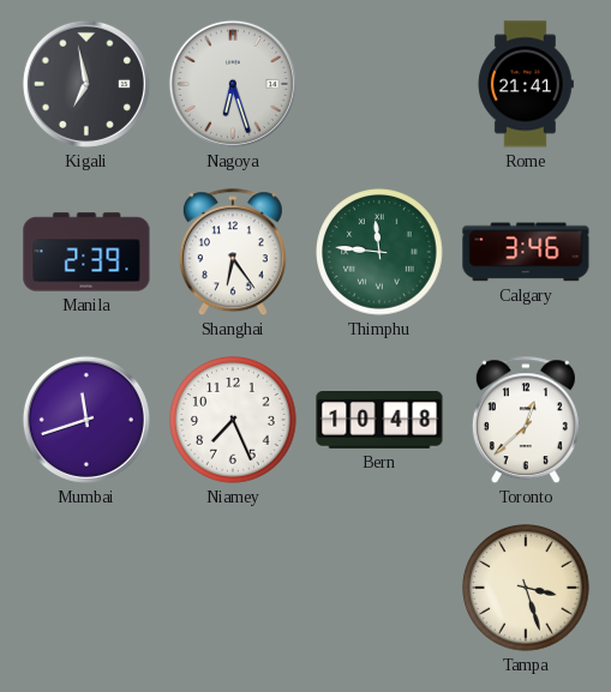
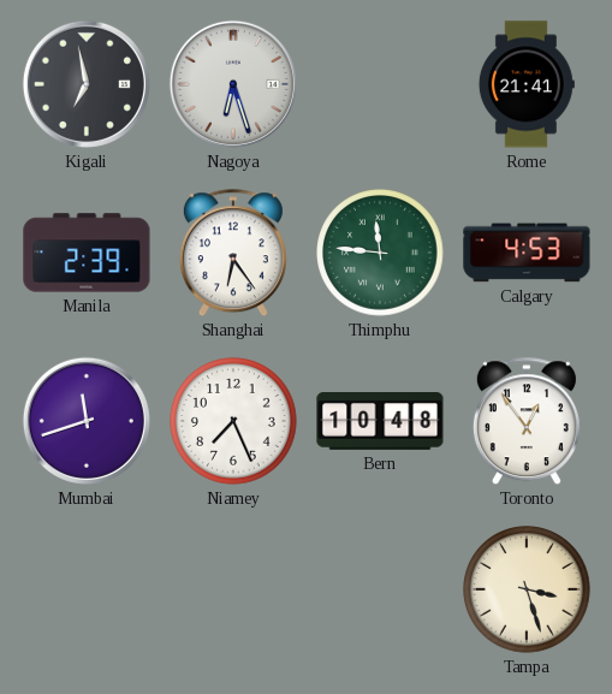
Calgary: 3:46 -> 4:53 (527, 253)
Toronto: 12:38 -> 12:54 (527, 422)
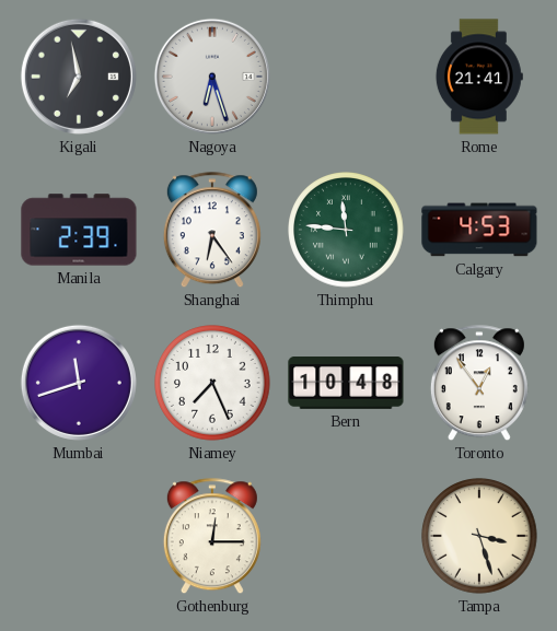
Gothenburg: none -> 12:15 (212, 537)
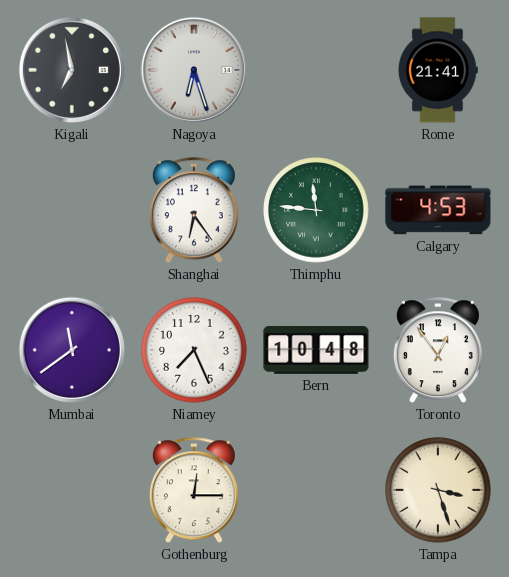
Manila: 2:39 -> none (79, 230)
Mumbai: 11:42 -> 11:39 (72, 350)
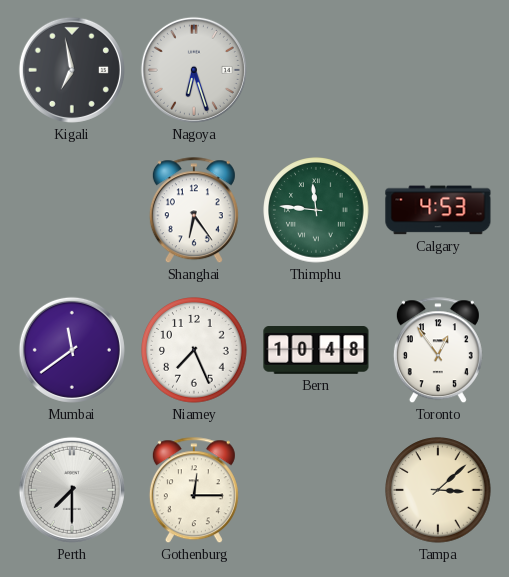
Rome: 21:41 -> none (438, 70)
Perth: none -> 7:30 (72, 490)
Tampa: 3:27 -> 3:08 (438, 490)
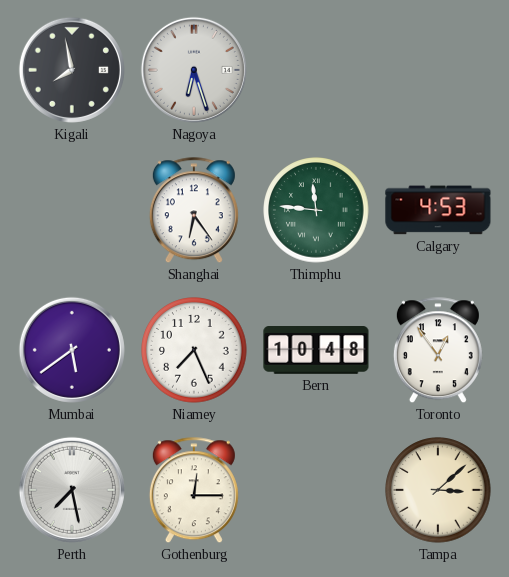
Kigali: 6:58 -> 7:58 (72, 70)
Mumbai: 11:39 -> 5:39 (72, 350)
Perth: 7:30 -> 7:28 (72, 490)
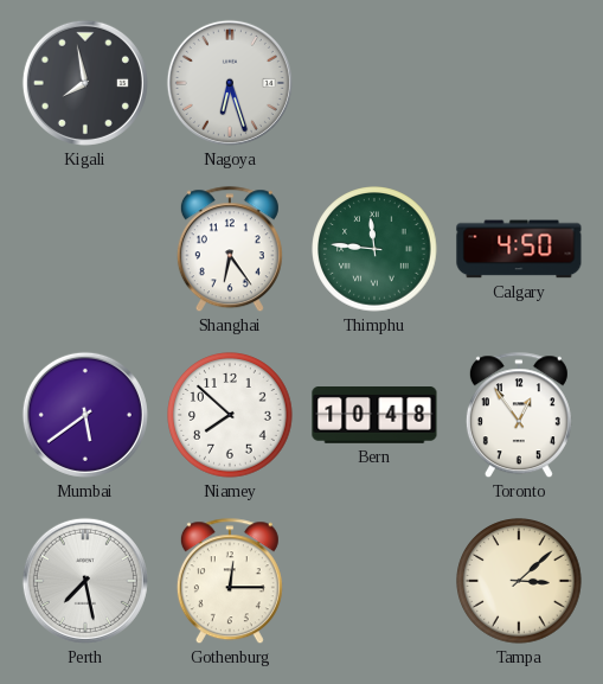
Calgary: 4:53 -> 4:50 (519, 249)
Niamey: 7:26 -> 7:52 (230, 415)
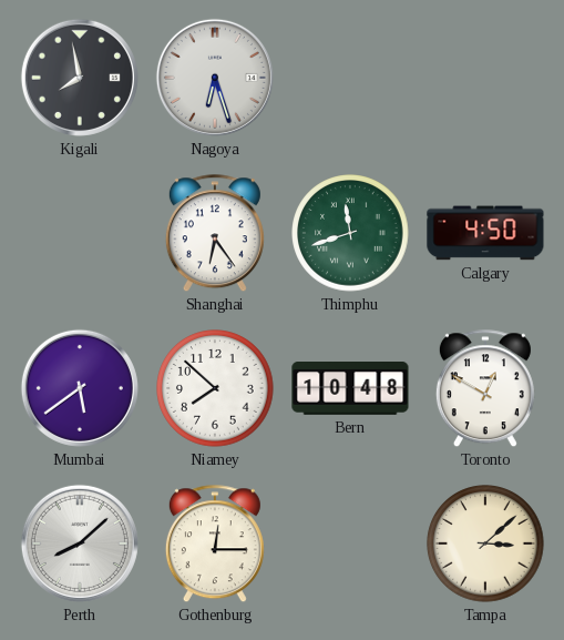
Thimphu: 11:46 -> 11:42 (350, 233)
Toronto: 12:54 -> 12:50 (485, 389)
Perth: 7:28 -> 8:08 (80, 544)
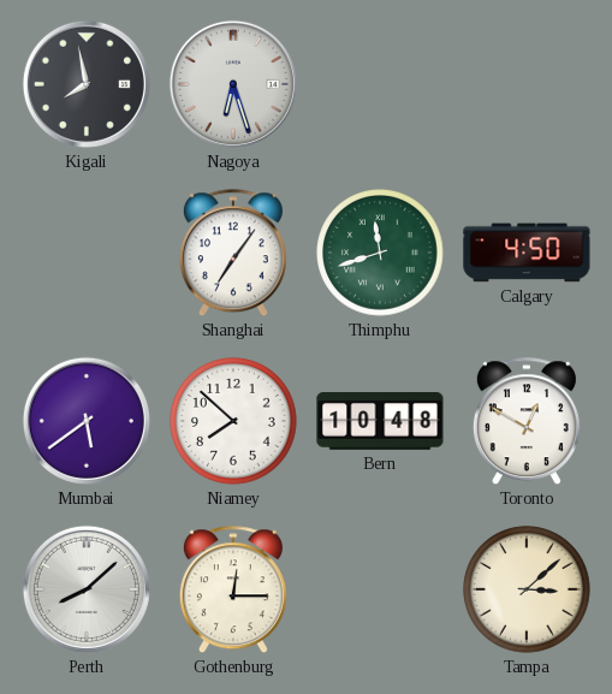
Shanghai: 6:24 -> 7:06 (233, 254)
